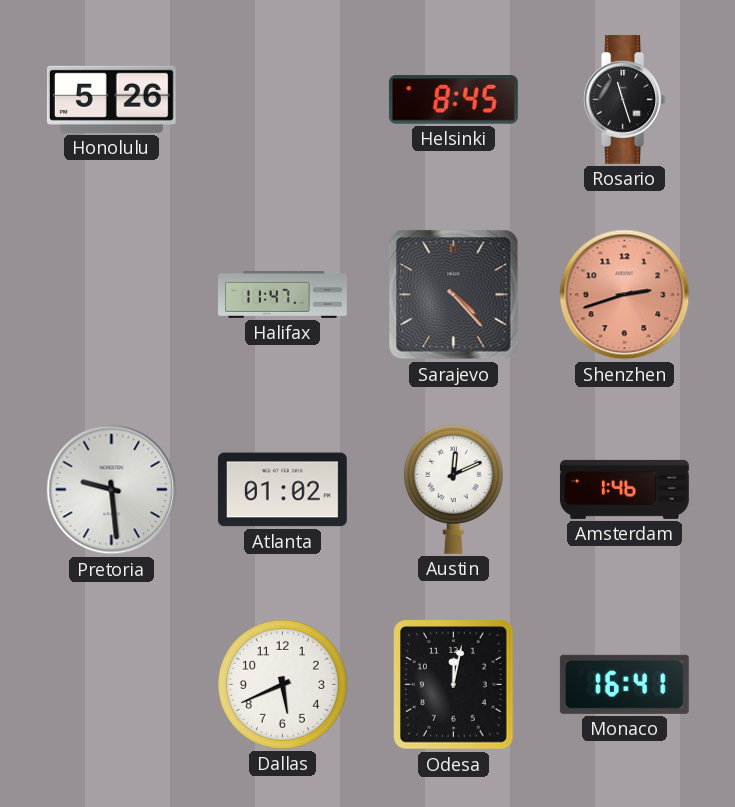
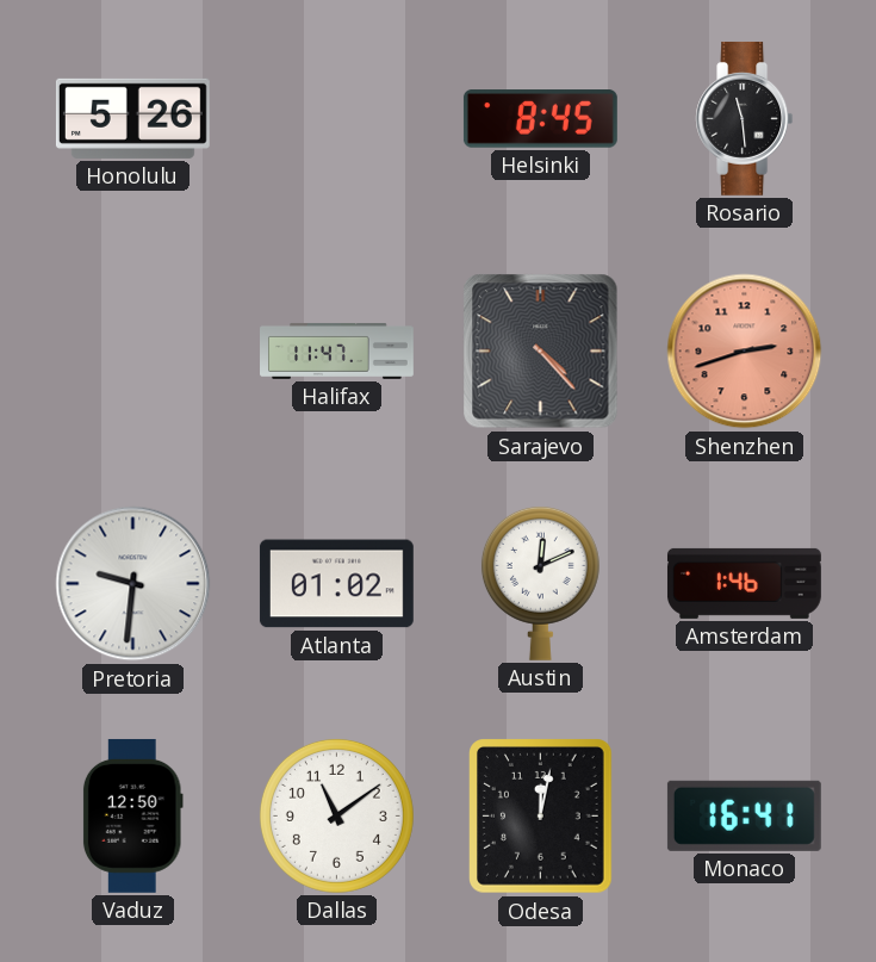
Rosario: 11:27 -> 11:29 (745, 118)
Pretoria: 9:29 -> 9:31 (133, 584)
Vaduz: none -> 12:50 (132, 815)
Dallas: 5:41 -> 11:09 (336, 815)
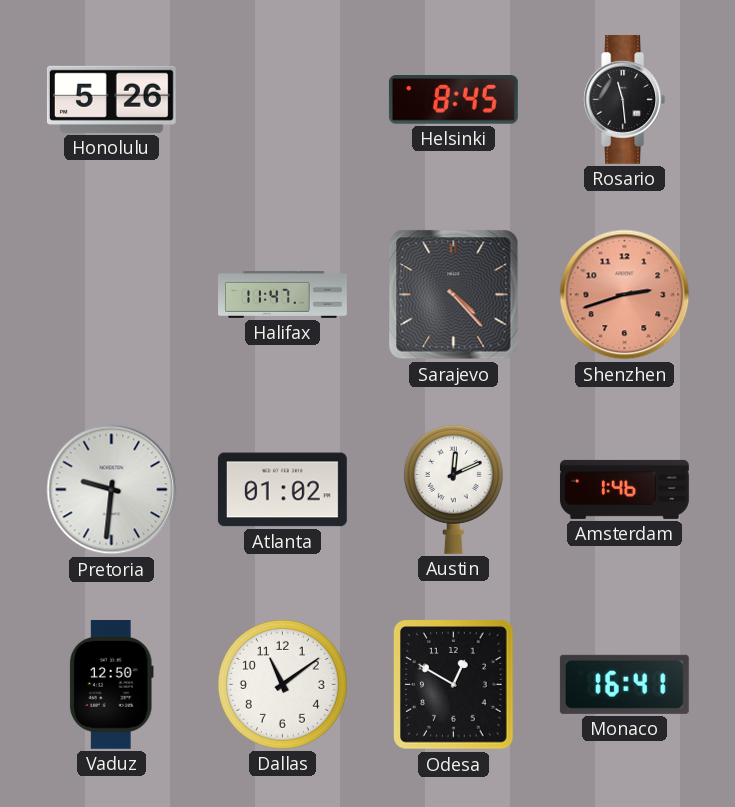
Odesa: 12:02 -> 12:50 (454, 685)
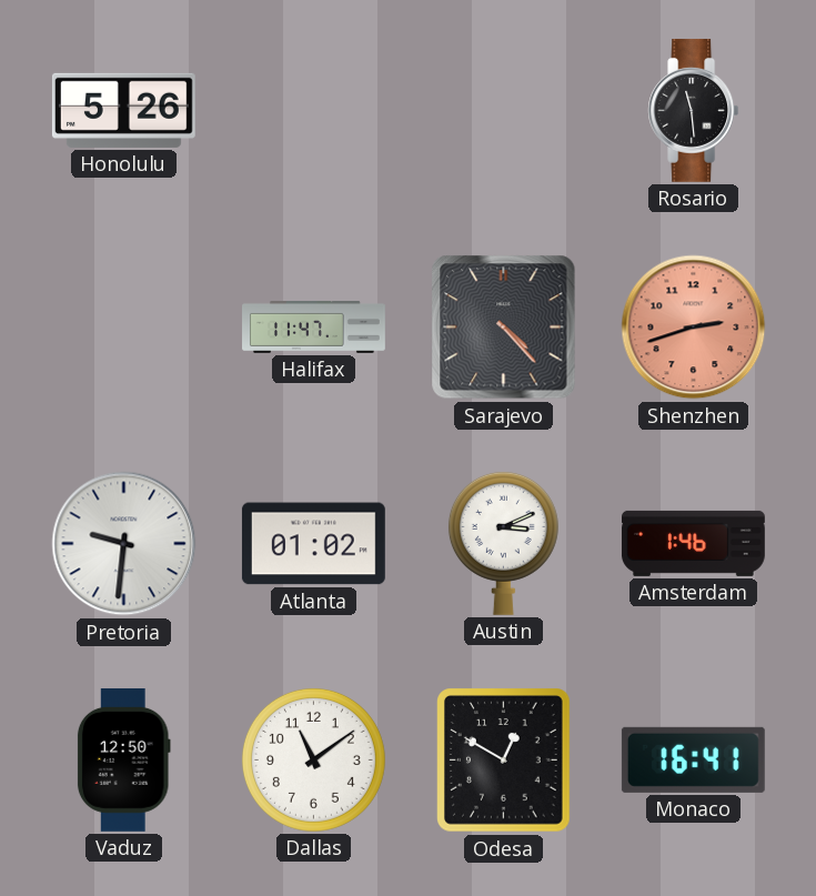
Helsinki: 8:45 -> none (453, 100)
Austin: 12:11 -> 3:11 (503, 543)
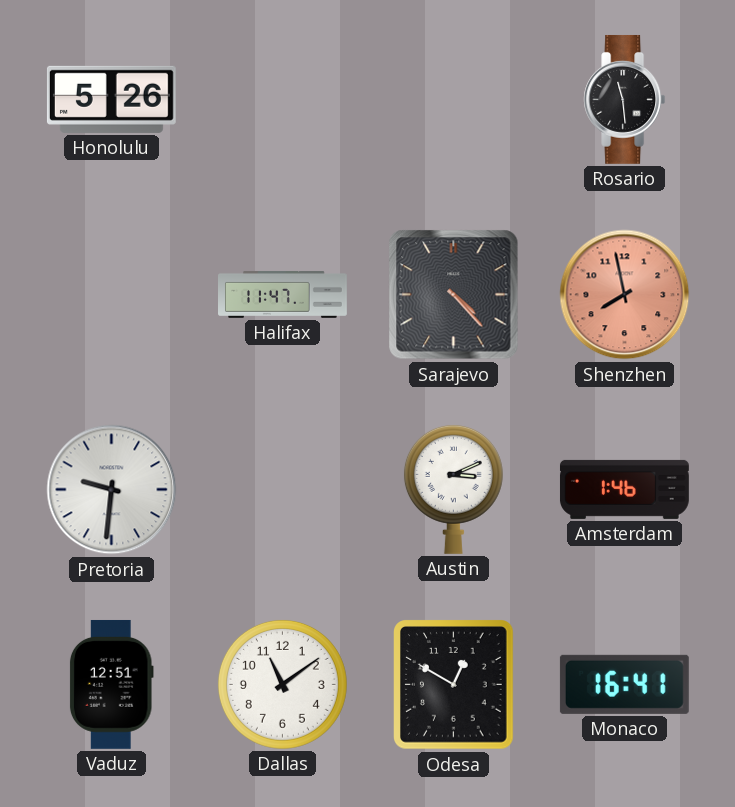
Shenzhen: 2:42 -> 7:58 (625, 295)
Atlanta: 01:02 -> none (313, 544)
Vaduz: 12:50 -> 12:51 (111, 684)
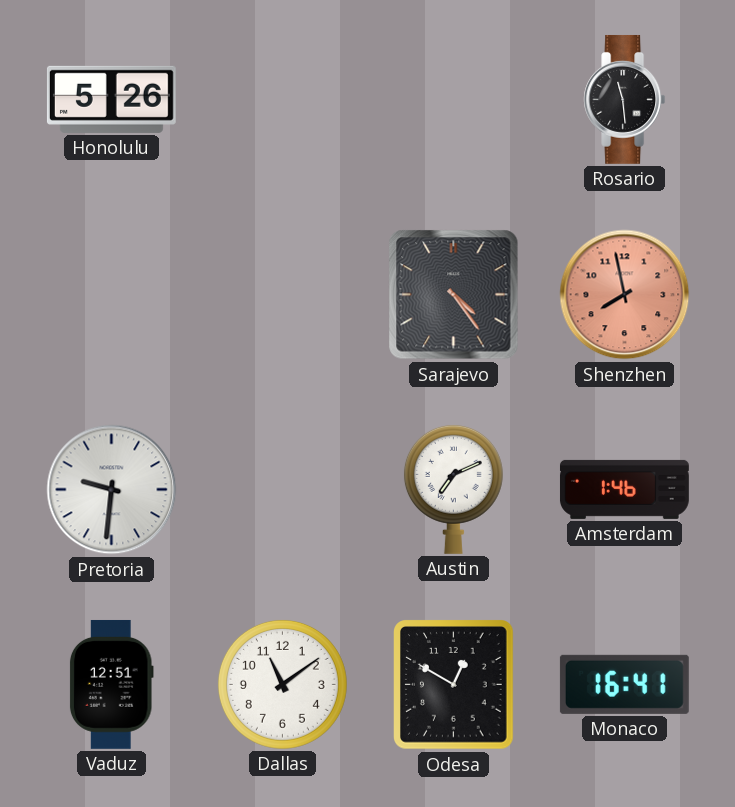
Halifax: 11:47 -> none (283, 294)
Sarajevo: 4:23 -> 4:24 (454, 295)
Austin: 3:11 -> 7:11 (453, 489)
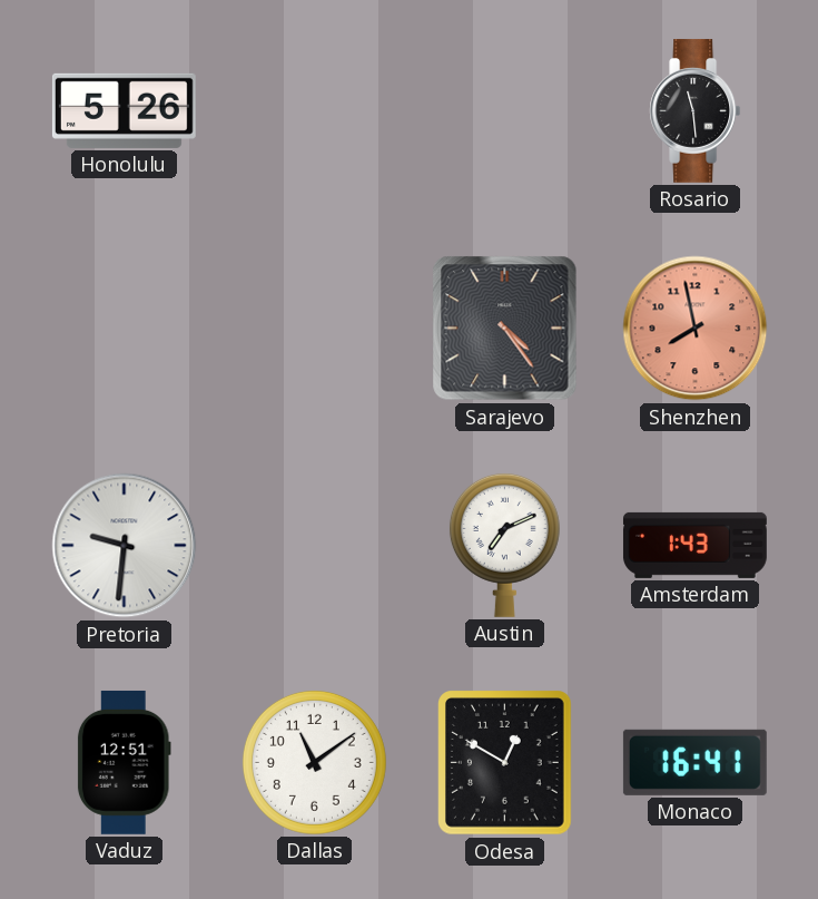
Amsterdam: 1:46 -> 1:43 (694, 545)
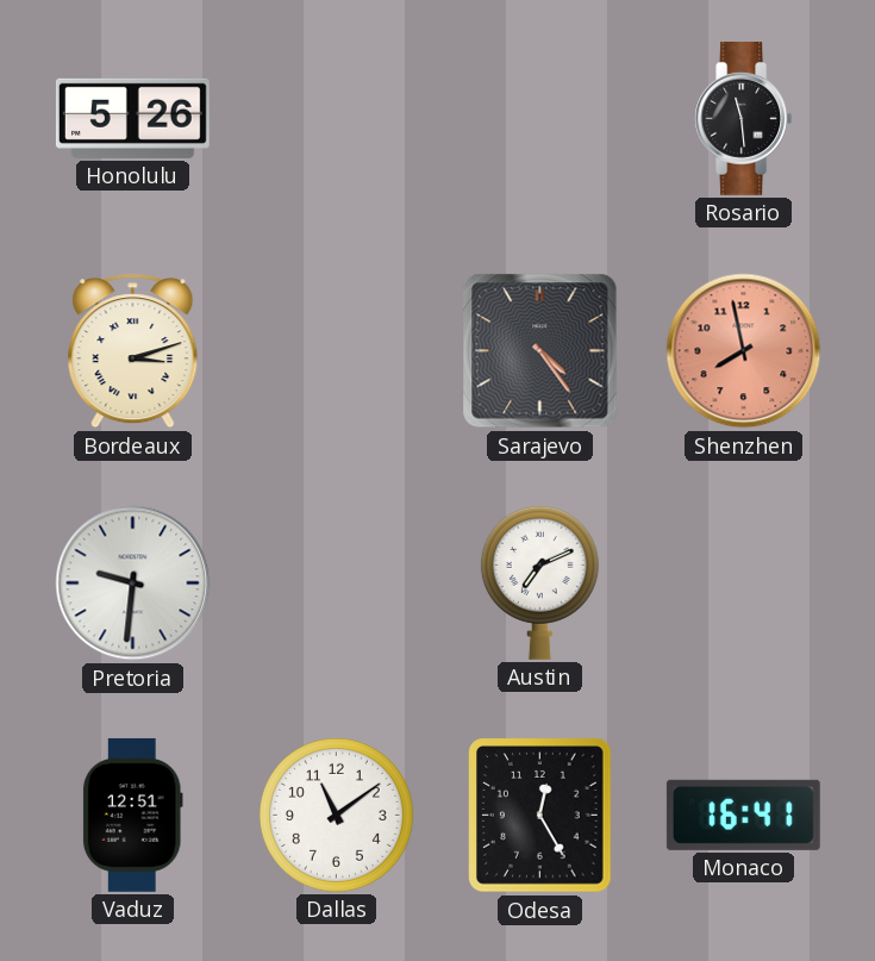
Bordeaux: none -> 3:12 (133, 351)
Amsterdam: 1:43 -> none (694, 545)
Odesa: 12:50 -> 12:25 (540, 816)
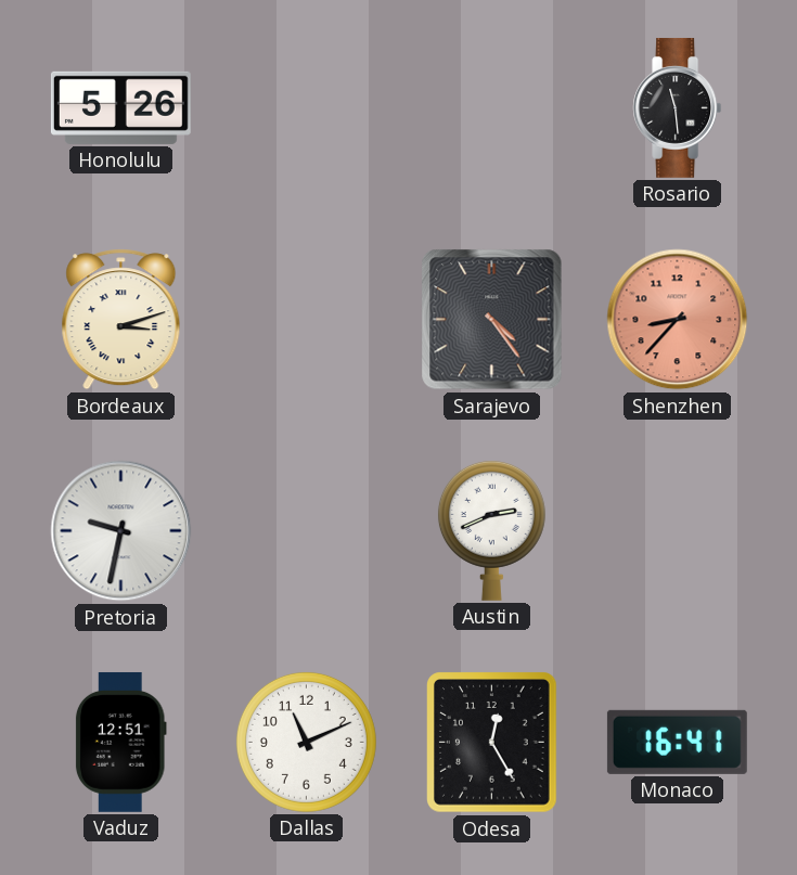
Shenzhen: 7:58 -> 8:37 (678, 320)
Pretoria: 9:31 -> 9:32 (121, 531)
Austin: 7:11 -> 2:41 (491, 530)
Dallas: 11:09 -> 11:11 (306, 742)
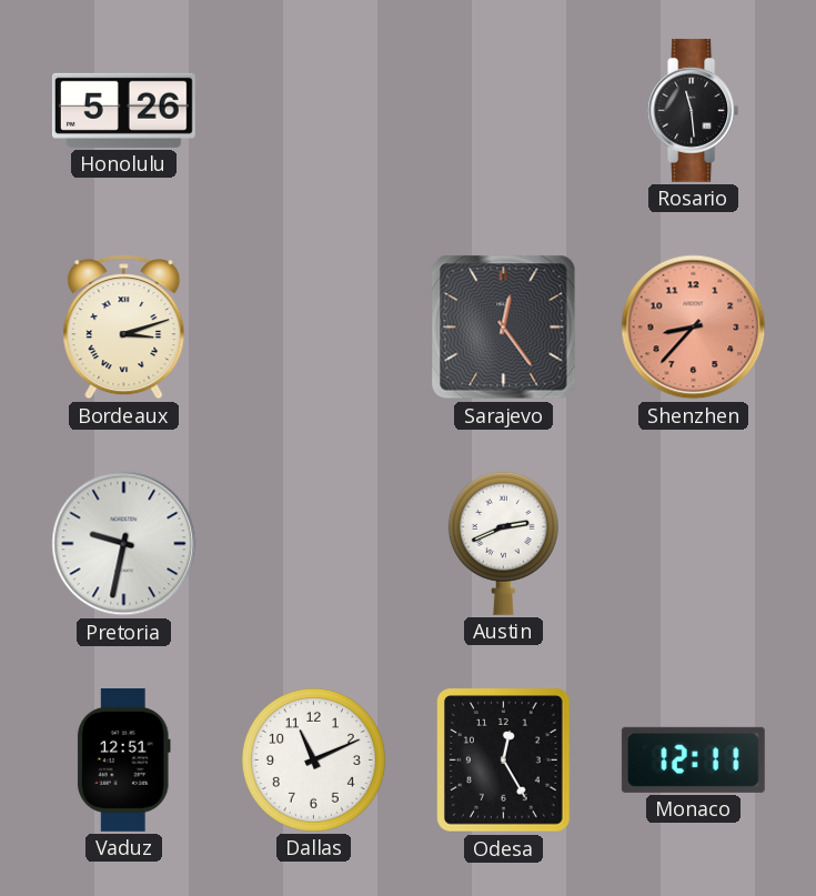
Sarajevo: 4:24 -> 12:24 (504, 328)
Monaco: 16:41 -> 12:11 (693, 759)
